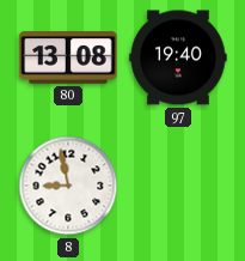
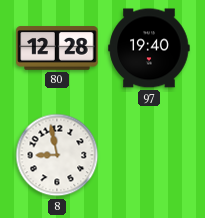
80: 13:08 -> 12:28 (57, 48)
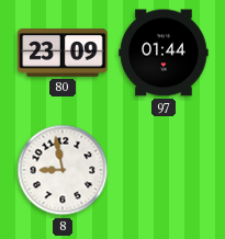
80: 12:28 -> 23:09 (63, 53)
97: 19:40 -> 01:44 (164, 53)
